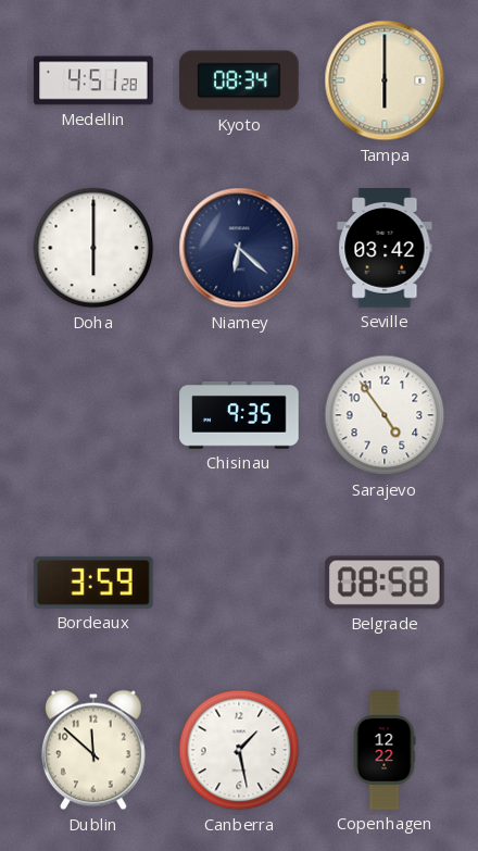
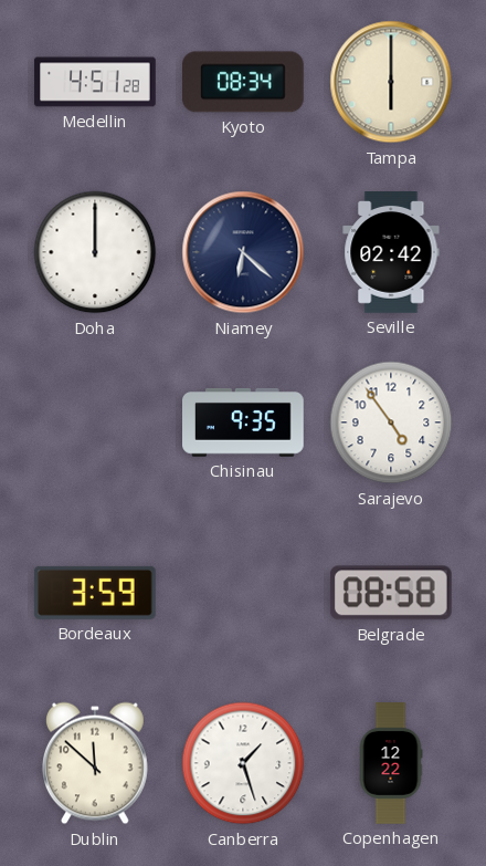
Doha: 6:00 -> 12:00 (95, 252)
Seville: 03:42 -> 02:42 (391, 253)
Canberra: 1:28 -> 1:27 (243, 763)
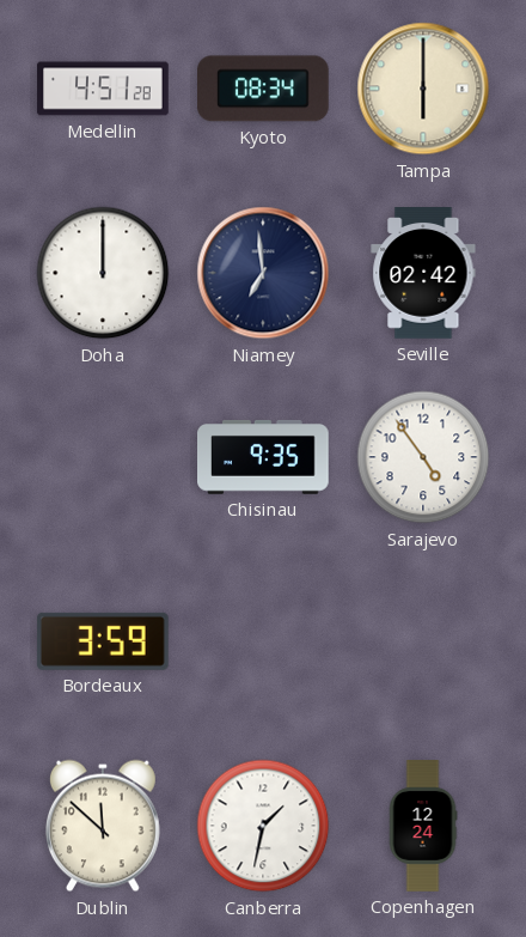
Niamey: 6:22 -> 6:59 (263, 273)
Belgrade: 08:58 -> none (391, 593)
Canberra: 1:27 -> 1:32 (263, 826)
Copenhagen: 12:22 -> 12:24 (423, 826)
